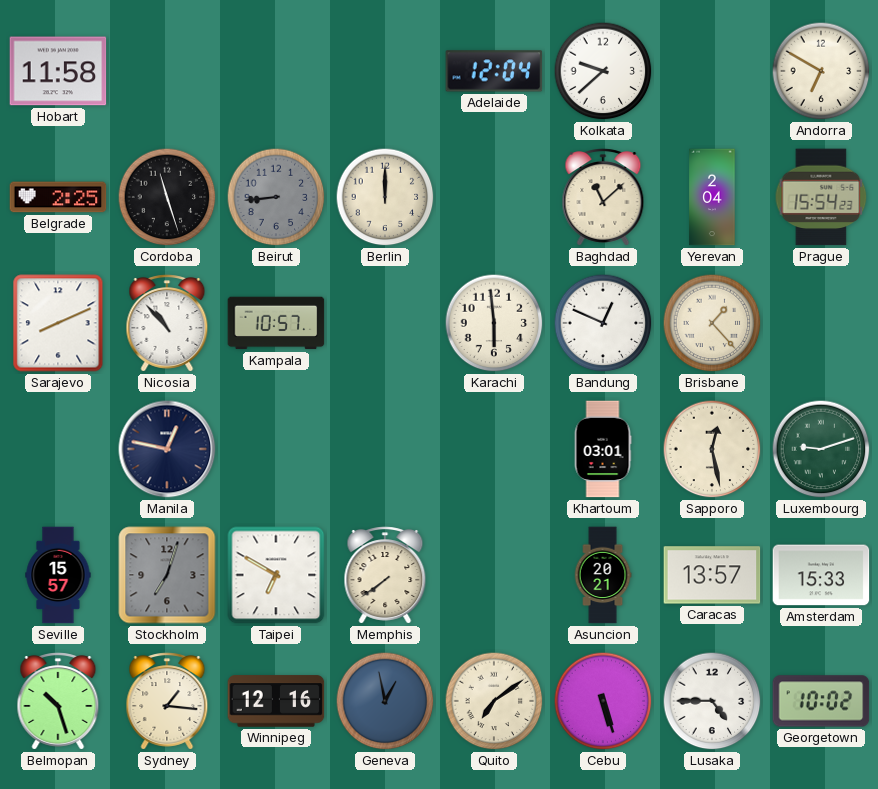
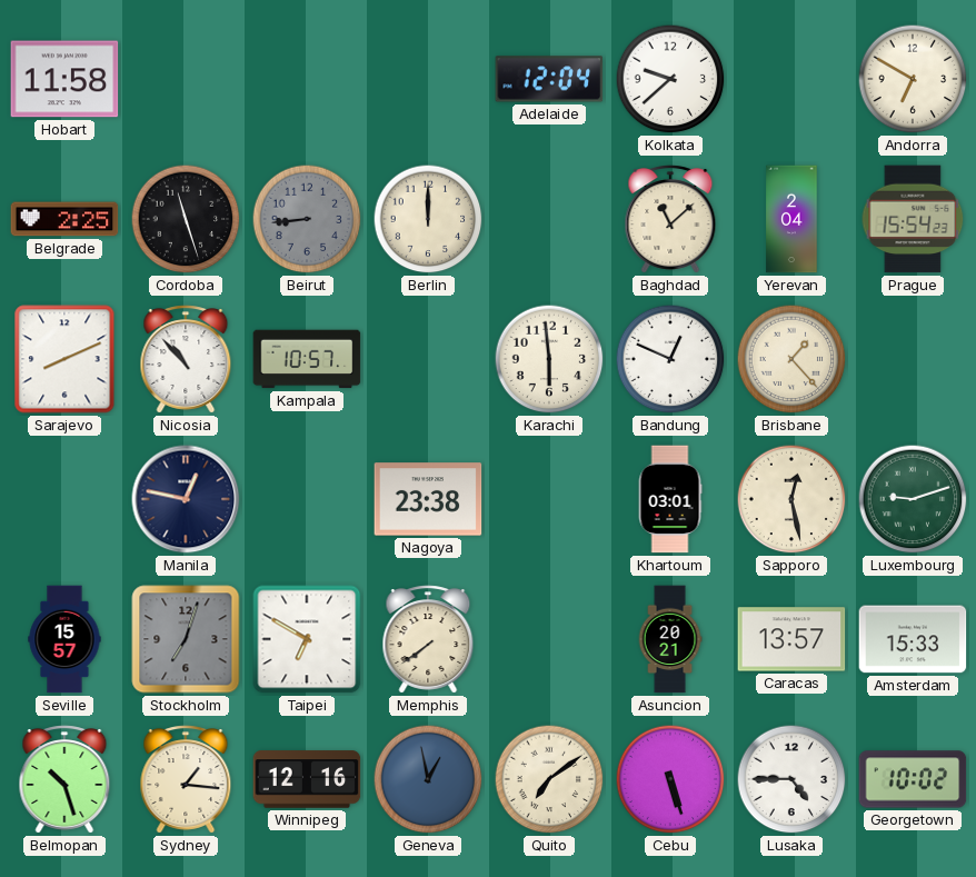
Nagoya: none -> 23:38 (428, 499)
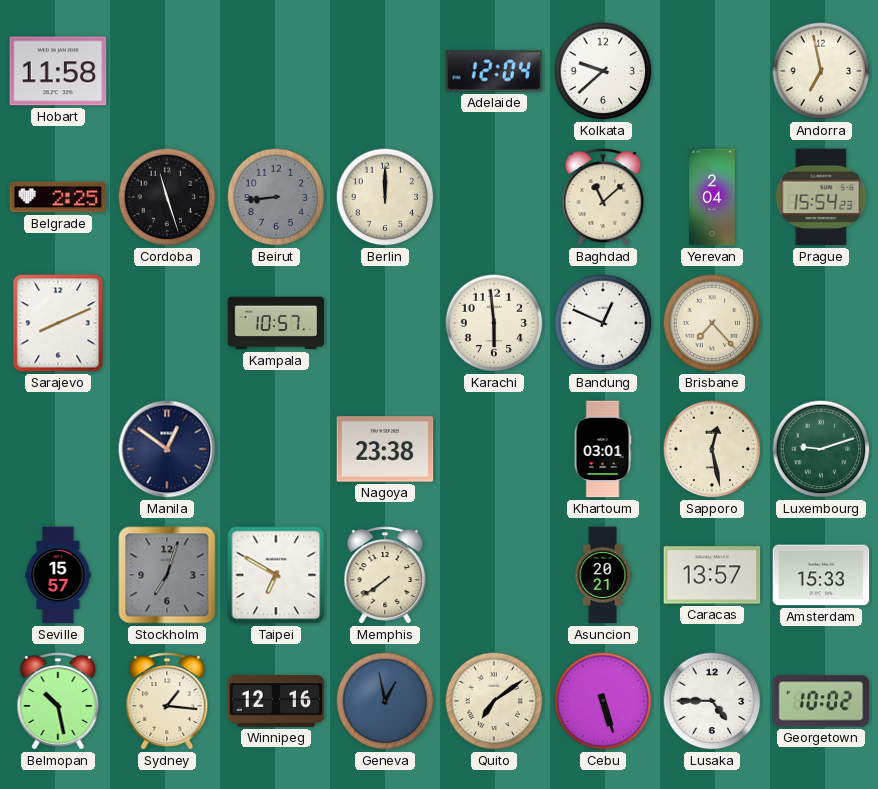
Andorra: 6:50 -> 6:58 (821, 71)
Nicosia: 10:53 -> none (186, 359)
Brisbane: 1:23 -> 7:23 (712, 323)
Manila: 12:47 -> 12:51 (167, 449)
Belmopan: 10:27 -> 10:28 (58, 701)
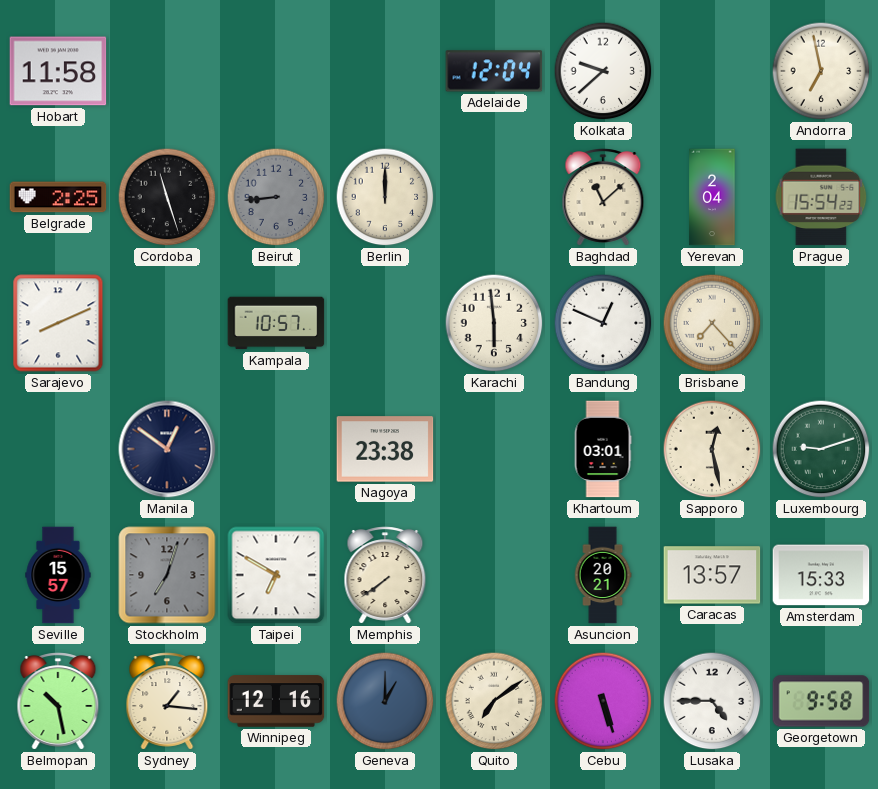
Geneva: 12:58 -> 1:00 (385, 701)
Georgetown: 10:02 -> 9:58 (821, 701)
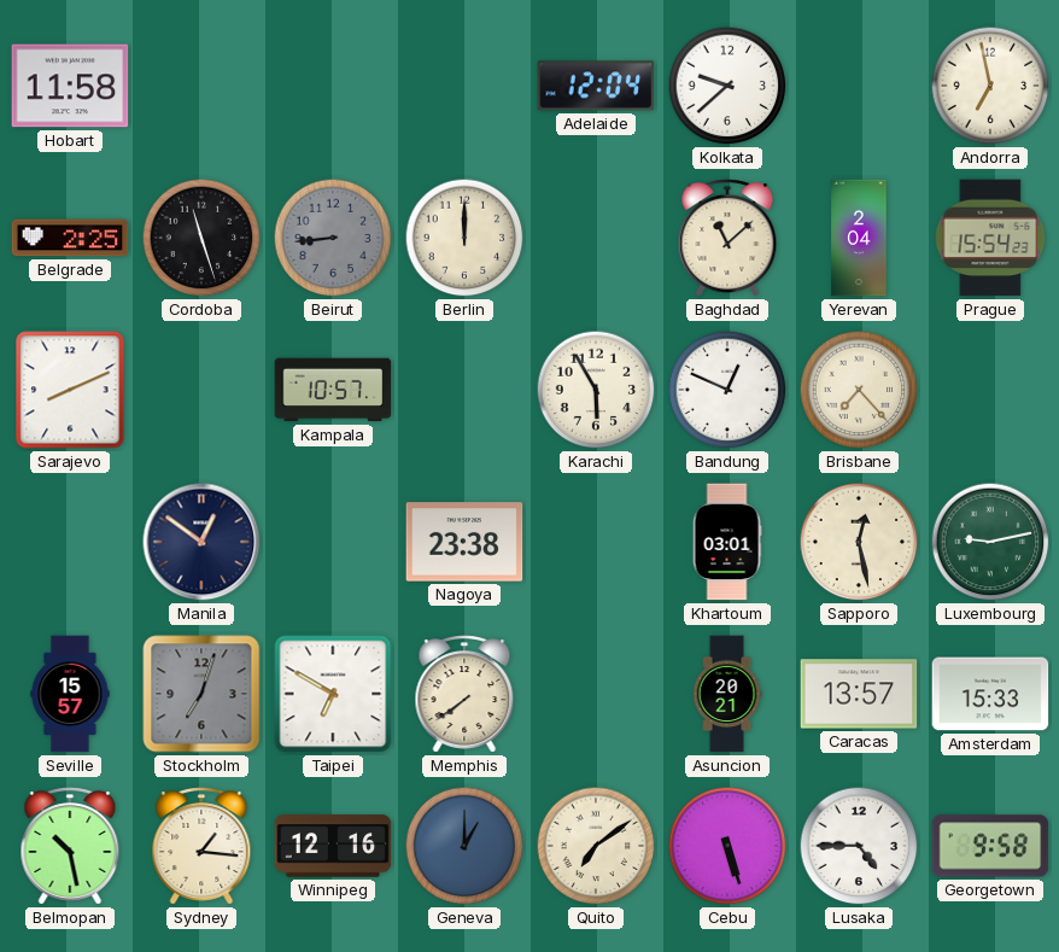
Karachi: 5:59 -> 5:55 (596, 390)
Luxembourg: 9:12 -> 9:13 (990, 542)
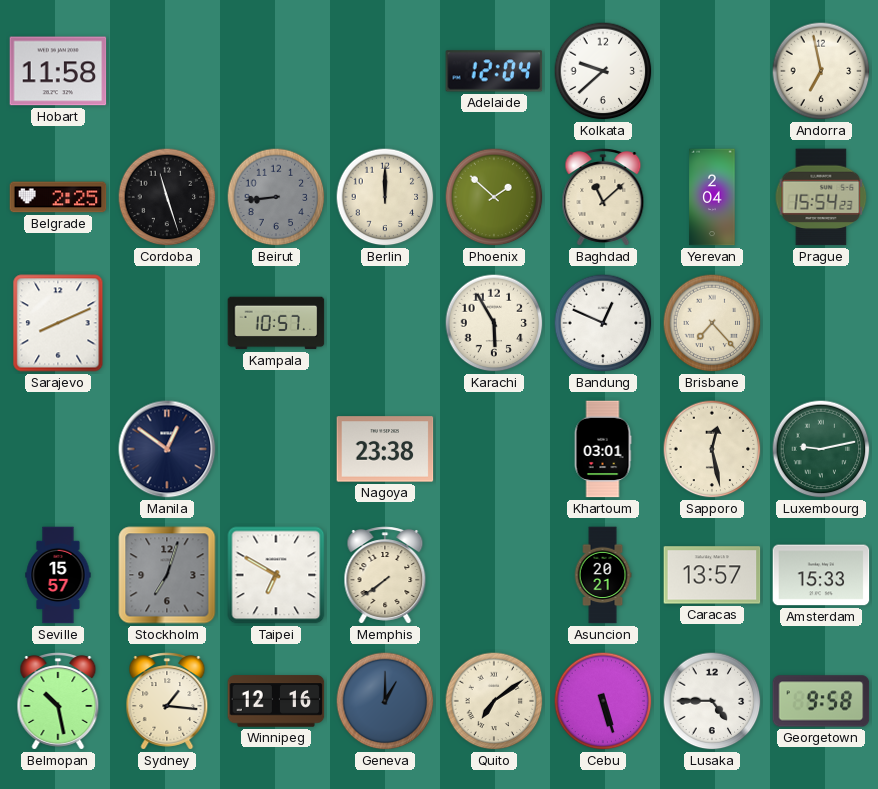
Phoenix: none -> 1:52 (494, 197)
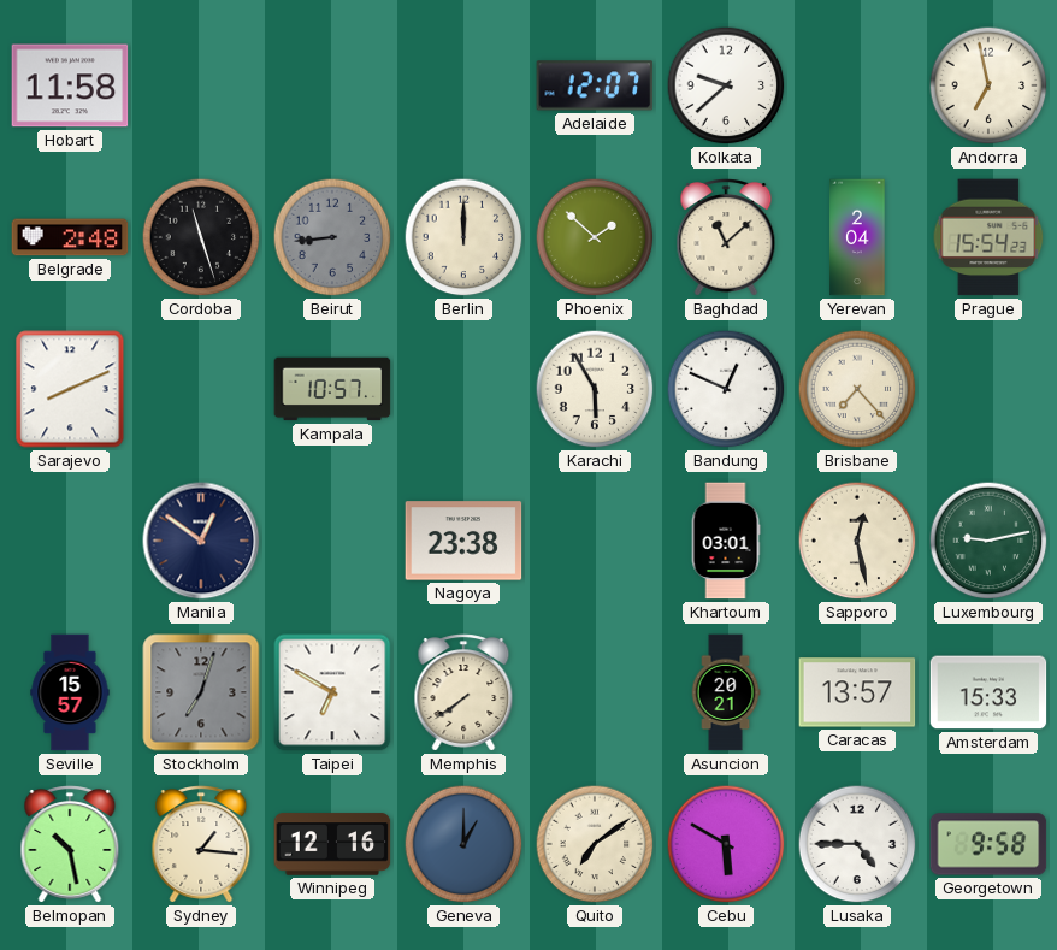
Adelaide: 12:04 -> 12:07 (595, 85)
Belgrade: 2:25 -> 2:48 (70, 237)
Cebu: 5:27 -> 5:50 (726, 844)
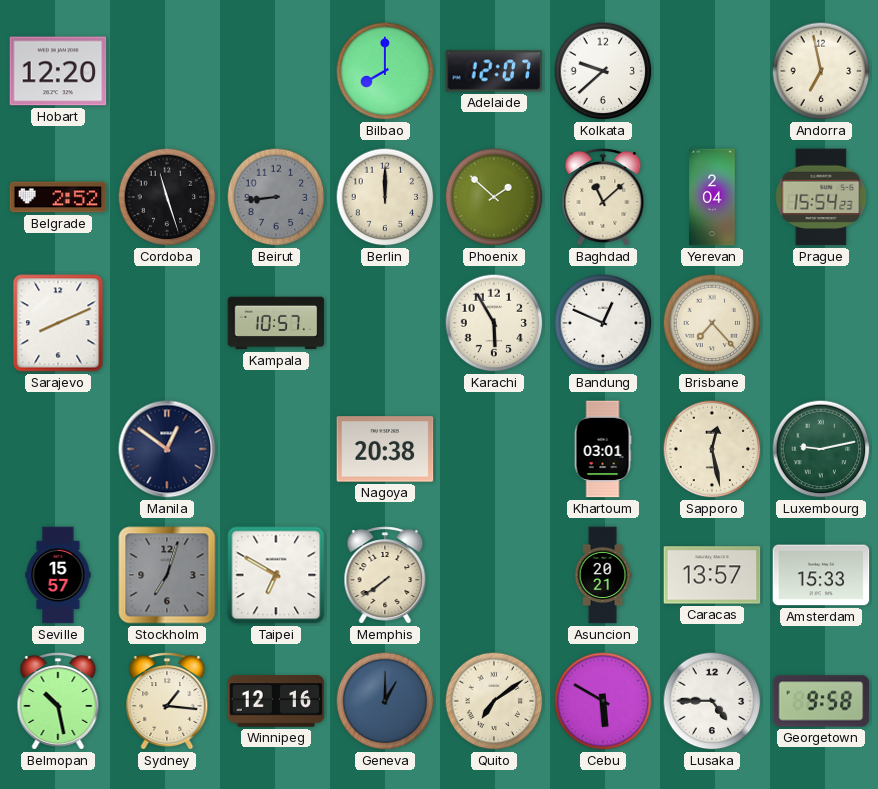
Hobart: 11:58 -> 12:20 (58, 71)
Bilbao: none -> 8:00 (385, 71)
Belgrade: 2:48 -> 2:52 (58, 197)
Nagoya: 23:38 -> 20:38 (385, 449)
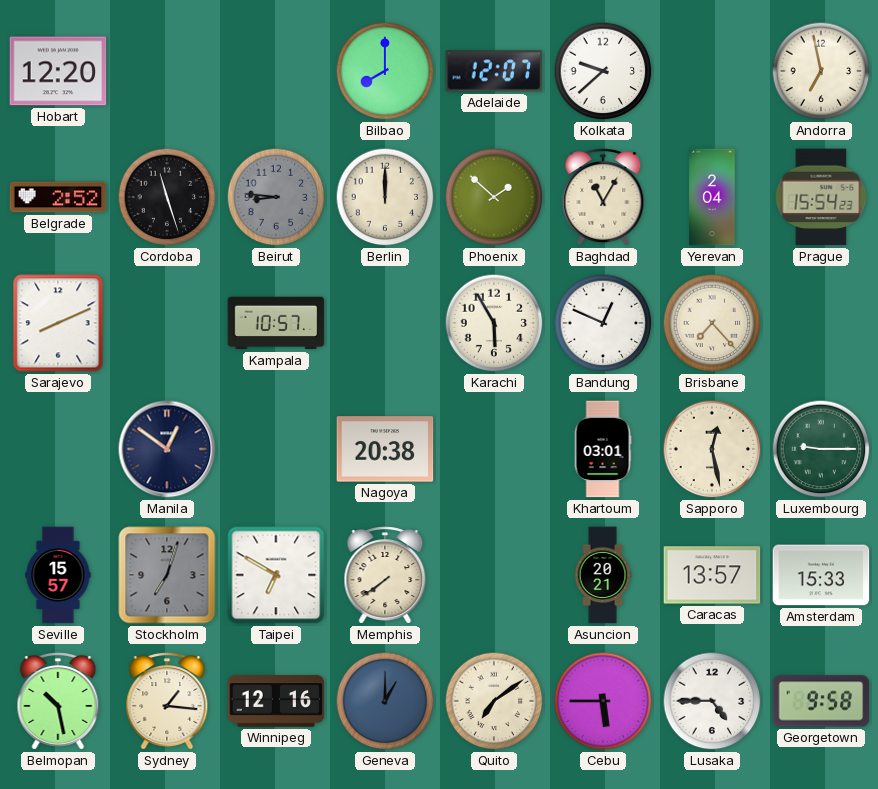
Beirut: 8:44 -> 8:46 (276, 197)
Baghdad: 11:08 -> 11:05 (603, 197)
Luxembourg: 9:13 -> 9:15 (821, 449)
Cebu: 5:50 -> 5:45 (603, 701)
